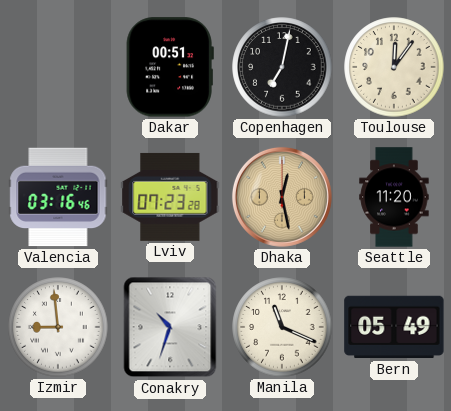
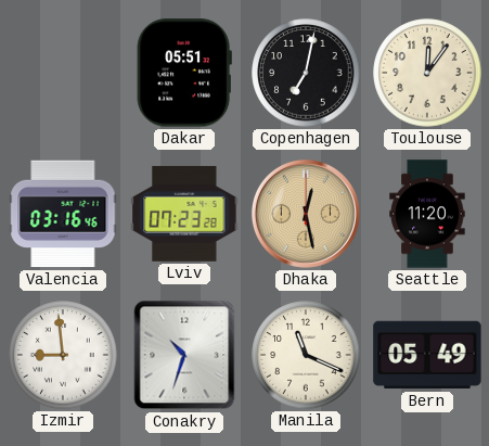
Dakar: 00:51 -> 05:51 (184, 73)
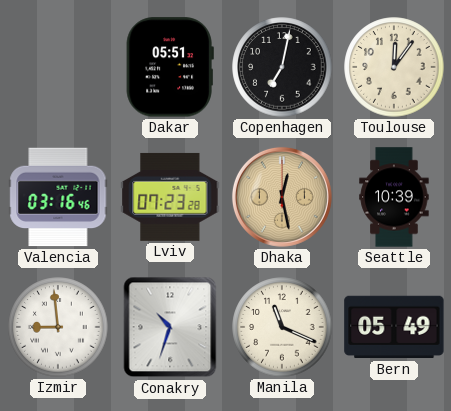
Seattle: 11:20 -> 10:39 (394, 197)
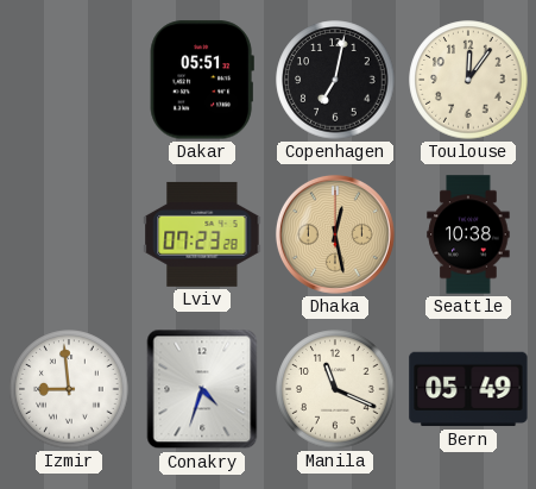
Valencia: 03:16 -> none (58, 197)
Seattle: 10:39 -> 10:38 (468, 234)
Conakry: 10:33 -> 4:33 (202, 389)
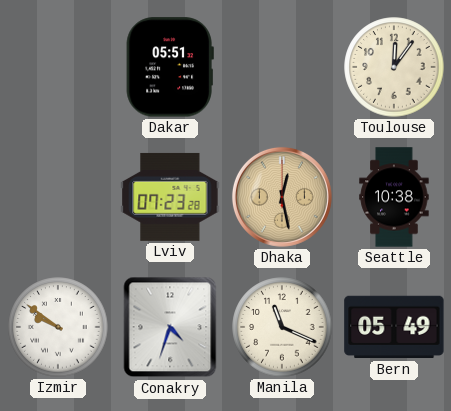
Copenhagen: 7:02 -> none (335, 80)
Izmir: 8:59 -> 9:51 (58, 327)
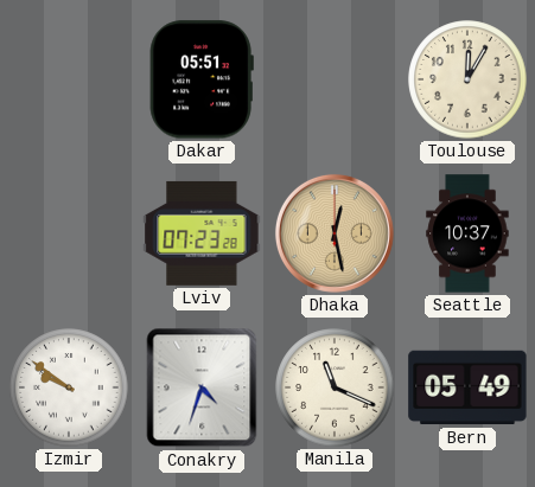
Toulouse: 12:06 -> 12:05 (467, 79)
Seattle: 10:38 -> 10:37 (467, 233)
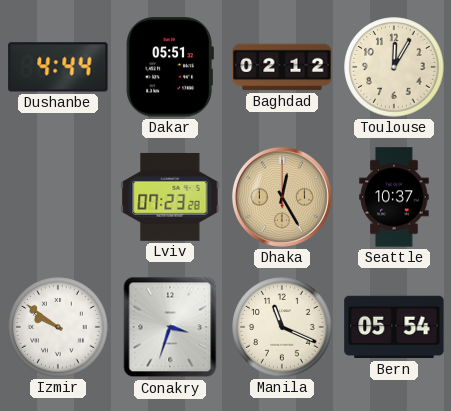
Dushanbe: none -> 4:44 (58, 67)
Baghdad: none -> 02:12 (282, 67)
Dhaka: 12:28 -> 12:25 (282, 197)
Conakry: 4:33 -> 3:33 (170, 327)
Bern: 05:49 -> 05:54 (394, 327)
